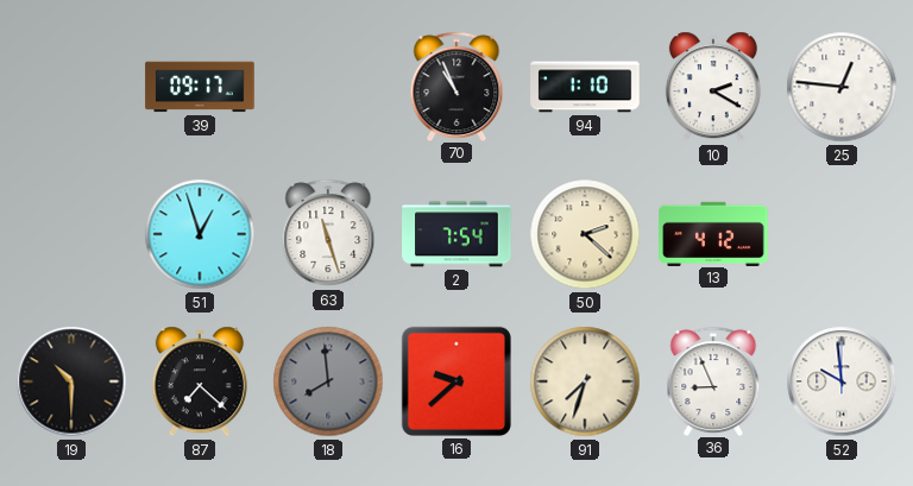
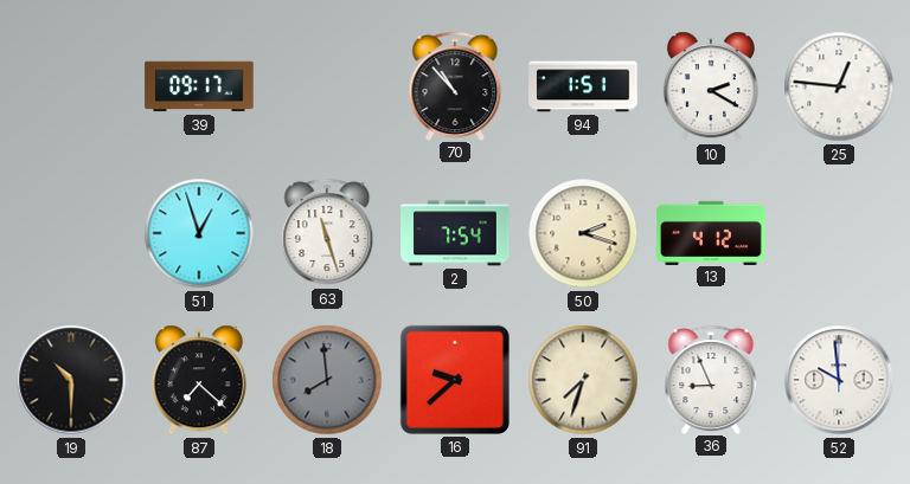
70: 10:56 -> 10:53 (455, 85)
94: 1:10 -> 1:51 (583, 86)
50: 2:22 -> 2:18 (583, 233)
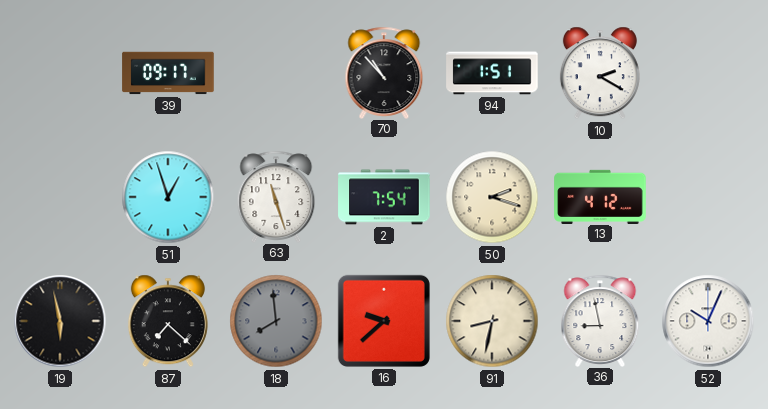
25: 12:46 -> none (839, 86)
19: 10:30 -> 5:58 (60, 321)
91: 7:33 -> 8:32 (492, 321)
36: 8:56 -> 8:58 (600, 320)
52: 9:59 -> 10:04 (708, 321)
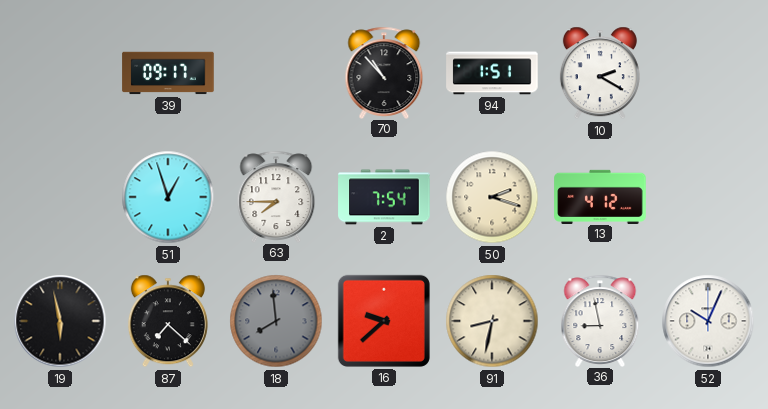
63: 11:27 -> 7:45 (276, 196)
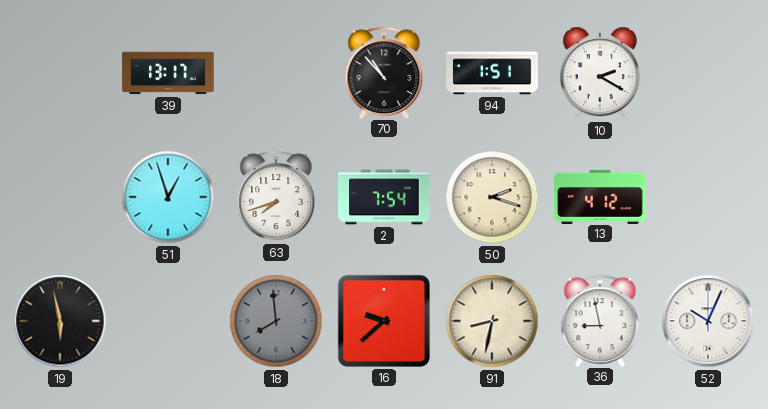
39: 09:17 -> 13:17 (168, 73)
63: 7:45 -> 7:42 (276, 196)
87: 7:22 -> none (168, 321)
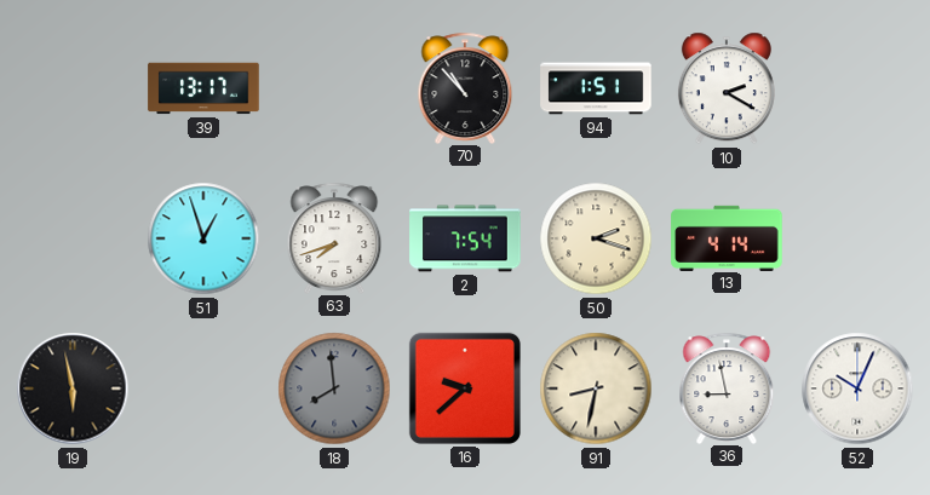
13: 4:12 -> 4:14 (727, 237)
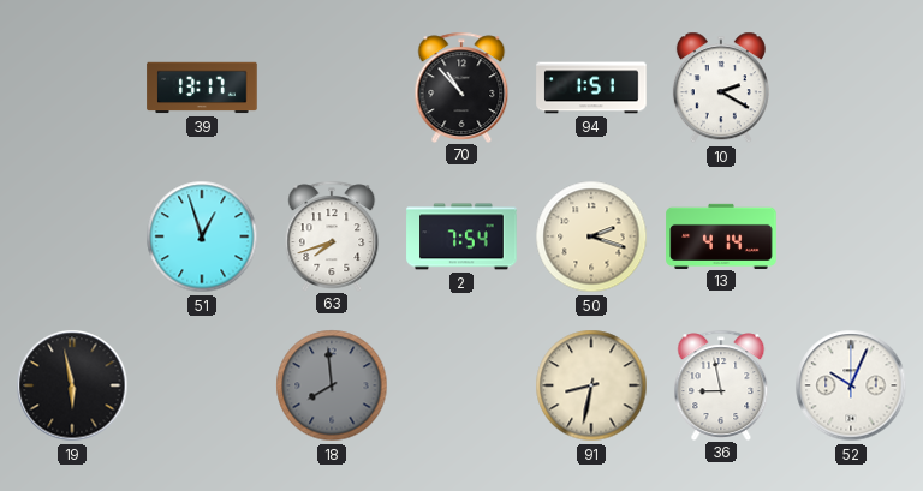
16: 9:38 -> none (465, 388)
